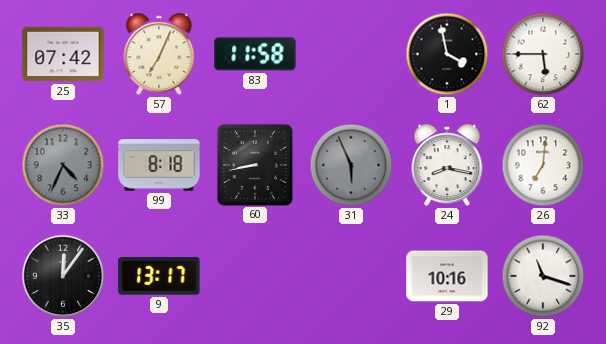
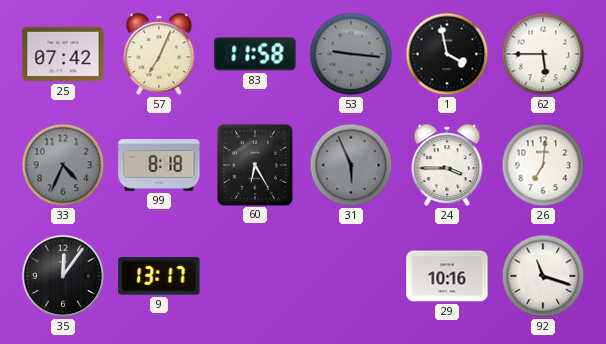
53: none -> 9:16 (351, 54)
60: 8:43 -> 6:25 (254, 164)
24: 8:17 -> 3:45 (447, 165)
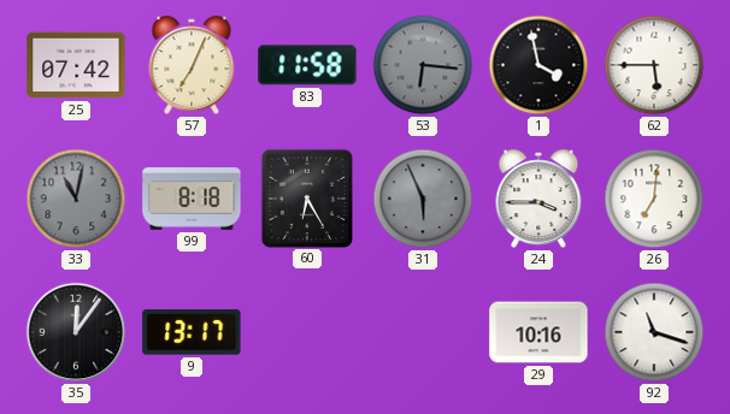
53: 9:16 -> 6:16 (423, 65)
33: 4:34 -> 11:02 (76, 199)
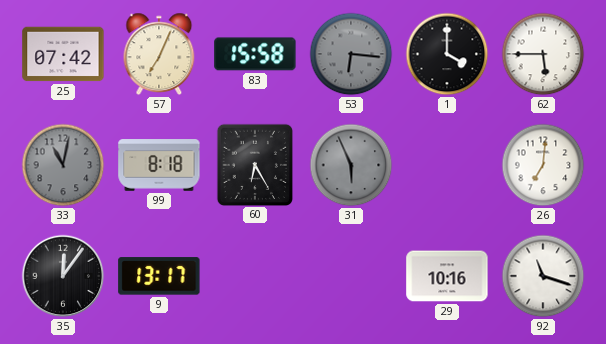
83: 11:58 -> 15:58 (255, 54)
1: 3:58 -> 4:00 (447, 54)
24: 3:45 -> none (538, 199)
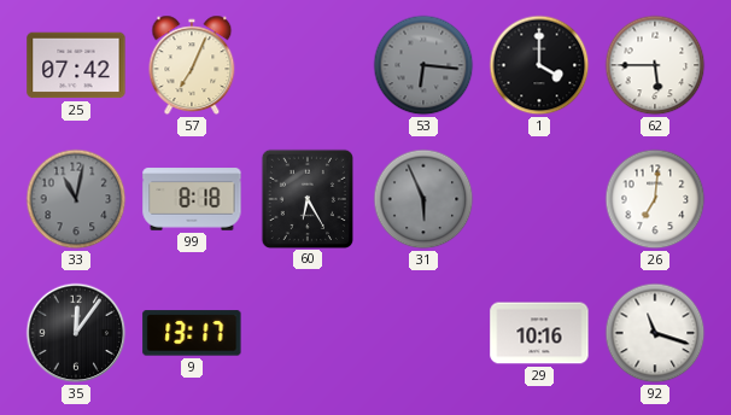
83: 15:58 -> none (255, 54)
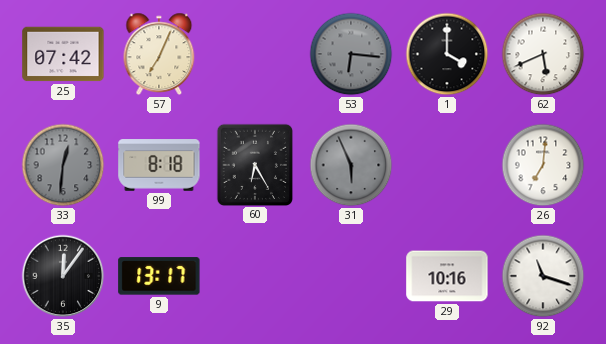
62: 5:45 -> 5:41 (543, 54)
33: 11:02 -> 12:31 (63, 165)
